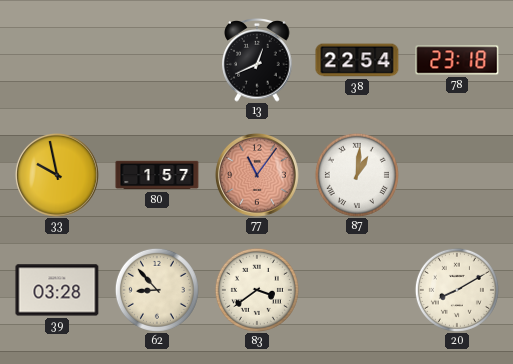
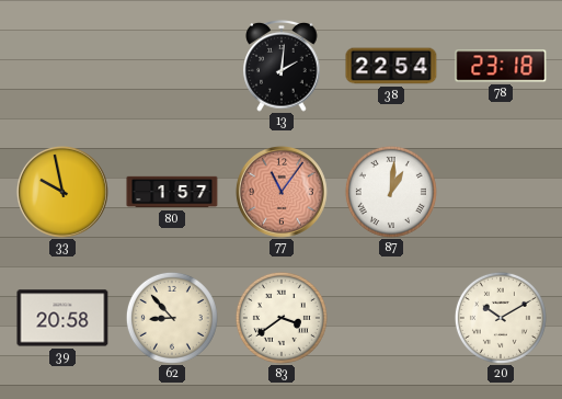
13: 12:41 -> 2:01 (282, 67)
39: 03:28 -> 20:58 (62, 318)
20: 8:10 -> 10:10 (501, 318)
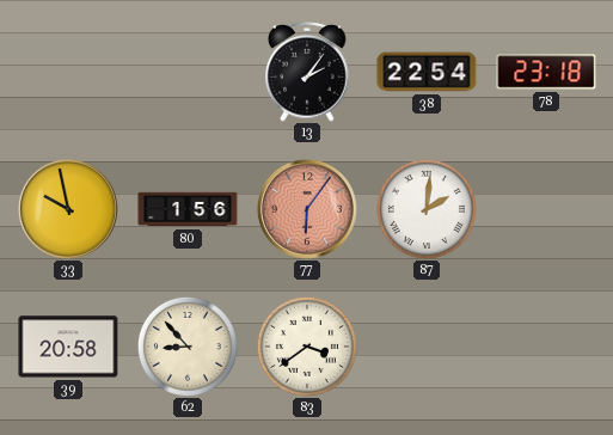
13: 2:01 -> 2:06 (307, 73)
80: 1:57 -> 1:56 (188, 209)
77: 11:06 -> 6:06 (307, 209)
87: 1:01 -> 2:01 (427, 209)
20: 10:10 -> none (501, 318)
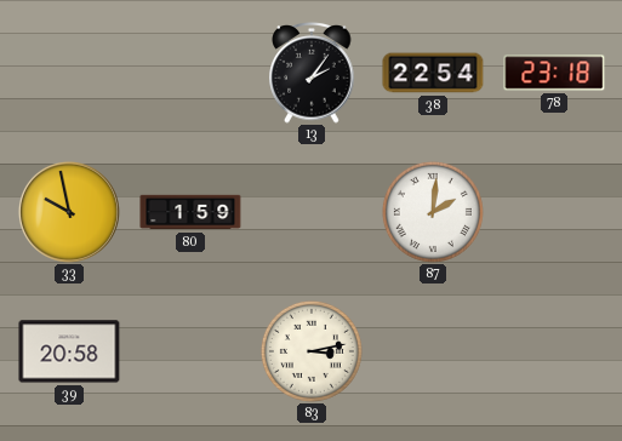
80: 1:56 -> 1:59 (190, 212)
77: 6:06 -> none (307, 209)
62: 8:53 -> none (188, 347)
83: 3:39 -> 3:13 (312, 351)
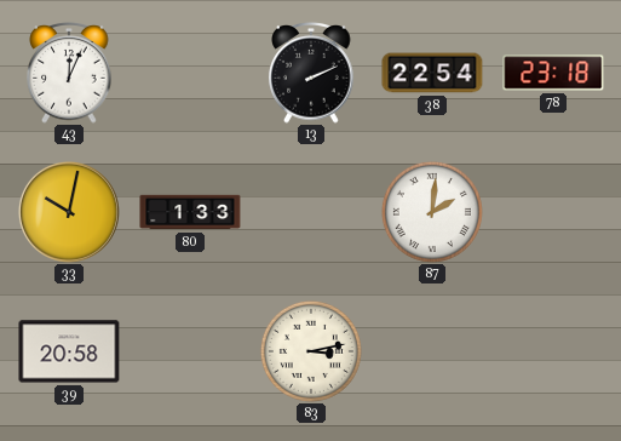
43: none -> 12:04 (69, 74)
13: 2:06 -> 2:11 (311, 74)
33: 9:58 -> 10:02 (69, 212)
80: 1:59 -> 1:33 (190, 212)
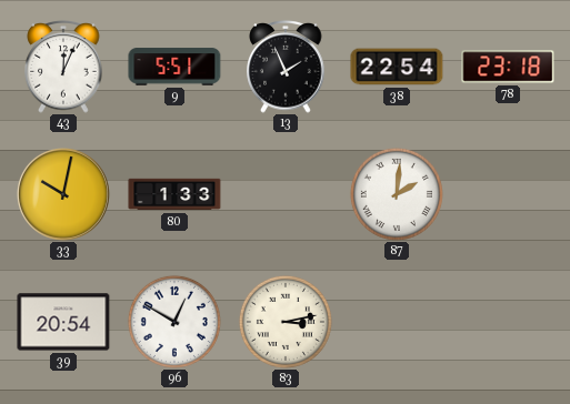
9: none -> 5:51 (174, 67)
13: 2:11 -> 1:56 (286, 68)
39: 20:58 -> 20:54 (63, 322)
96: none -> 12:50 (174, 322)
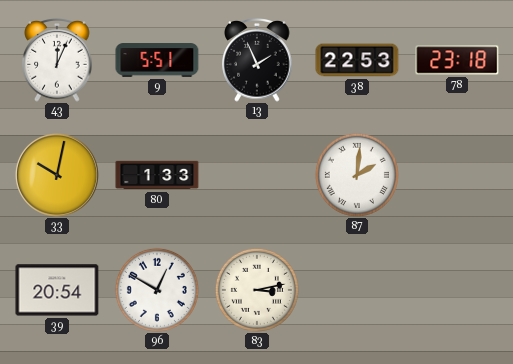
38: 22:54 -> 22:53 (357, 60)
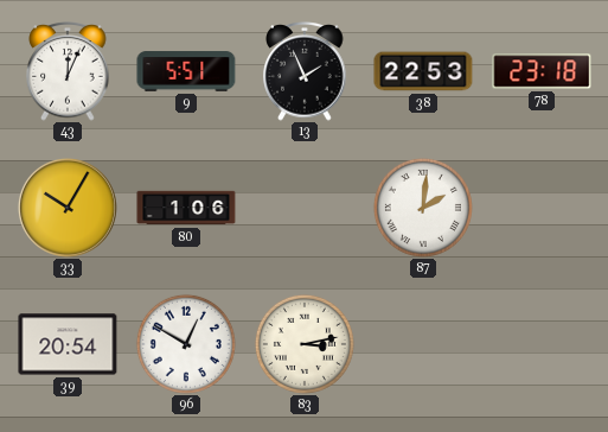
33: 10:02 -> 10:05 (68, 208)
80: 1:33 -> 1:06 (186, 208)
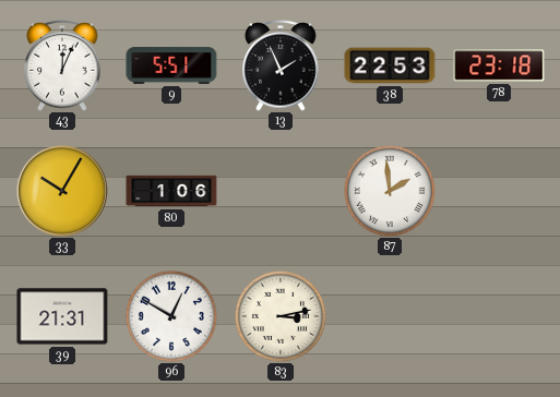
87: 2:01 -> 1:59 (390, 191)
39: 20:54 -> 21:31 (62, 316)
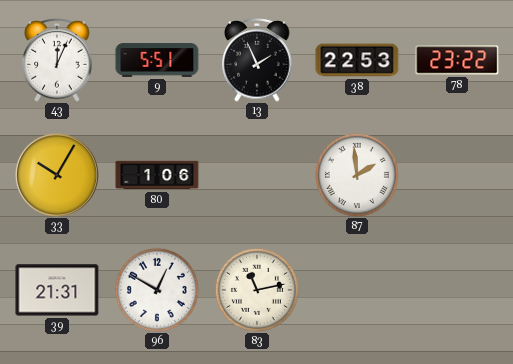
78: 23:18 -> 23:22 (457, 60)
83: 3:13 -> 11:13 (257, 290)
